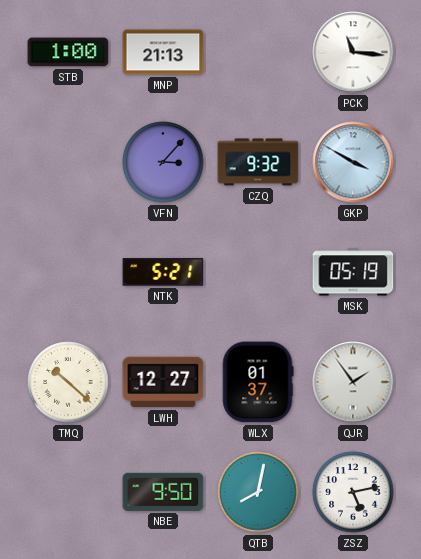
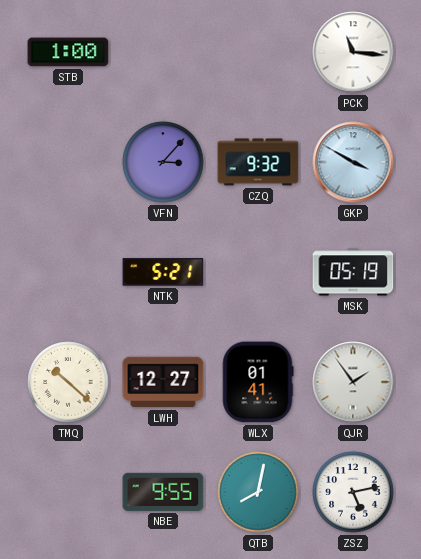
MNP: 21:13 -> none (163, 52)
WLX: 01:37 -> 01:41 (258, 382)
NBE: 9:50 -> 9:55 (163, 492)
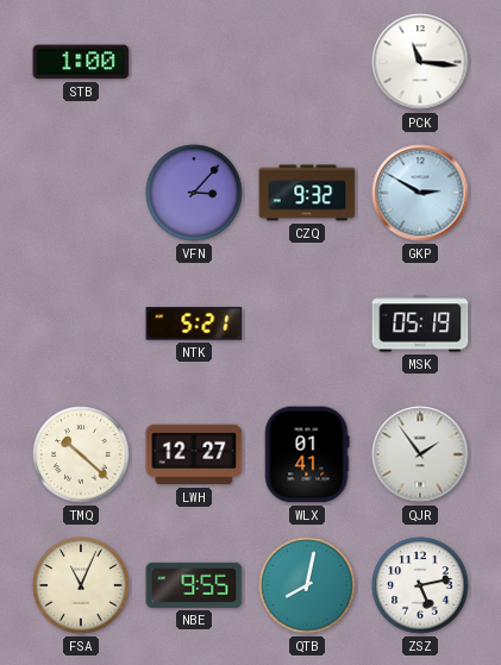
GKP: 3:50 -> 2:50 (420, 193)
FSA: none -> 11:04 (81, 585)
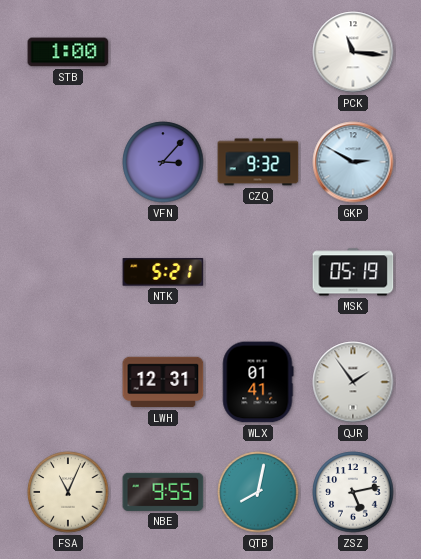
TMQ: 10:22 -> none (81, 454)
LWH: 12:27 -> 12:31 (163, 382)
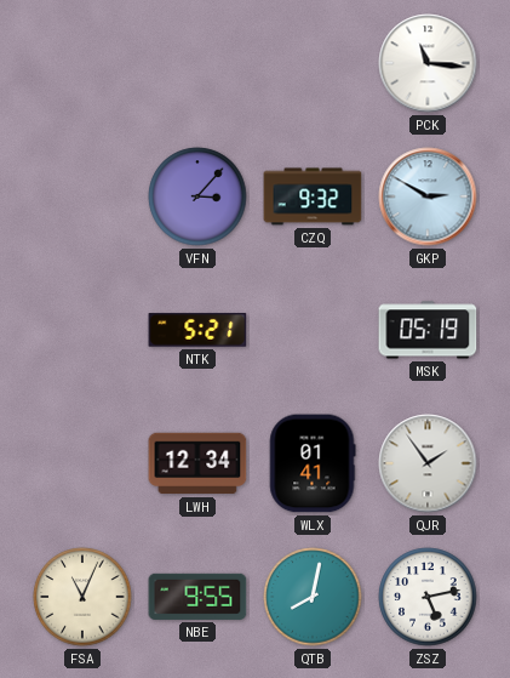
STB: 1:00 -> none (68, 52)
LWH: 12:31 -> 12:34 (197, 463)
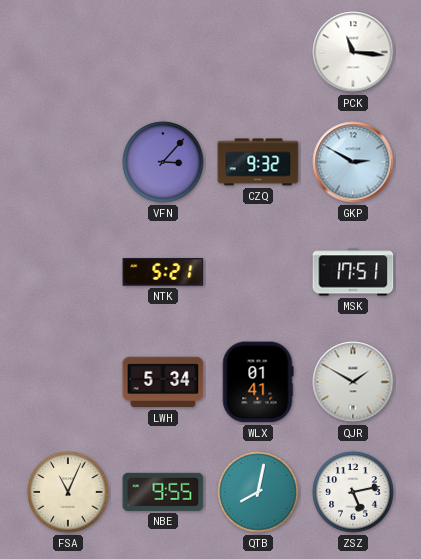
MSK: 05:19 -> 17:51 (353, 272)
LWH: 12:34 -> 5:34 (163, 382)
QJR: 1:54 -> 1:50 (353, 382)
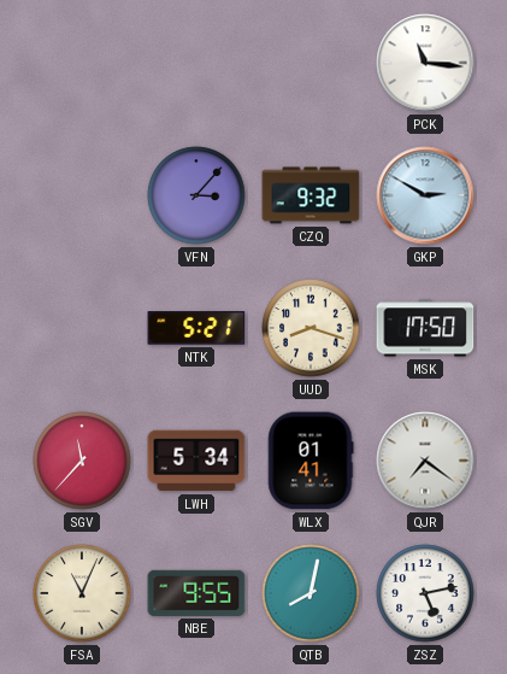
UUD: none -> 8:18 (311, 328)
MSK: 17:51 -> 17:50 (425, 328)
SGV: none -> 11:37 (82, 461)
QJR: 1:50 -> 7:21 (425, 461)
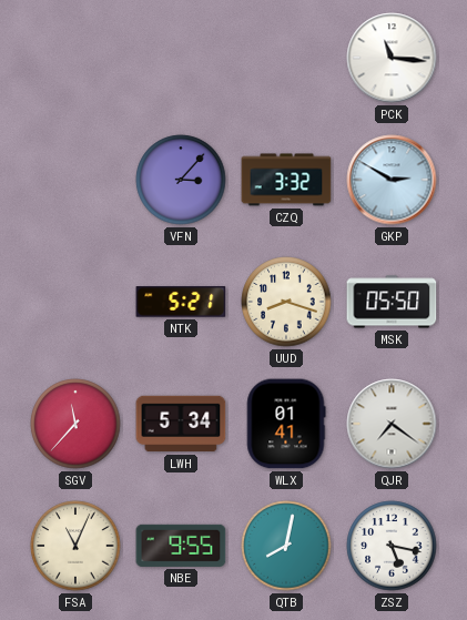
CZQ: 9:32 -> 3:32 (286, 180)
MSK: 17:50 -> 05:50 (392, 302)
ZSZ: 5:13 -> 5:17 (392, 546)
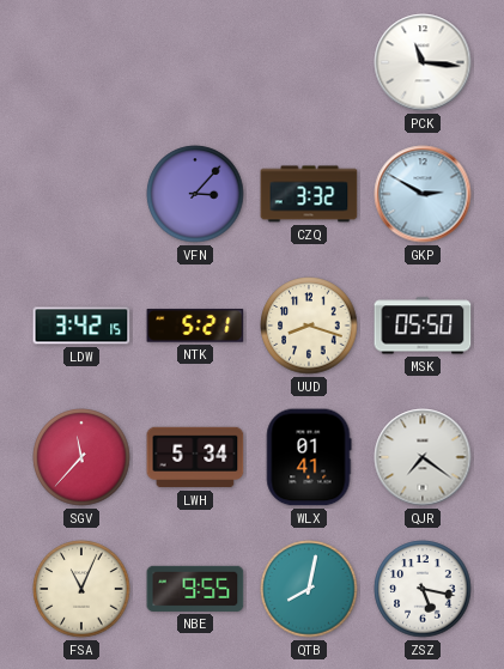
LDW: none -> 3:42 (81, 326)
